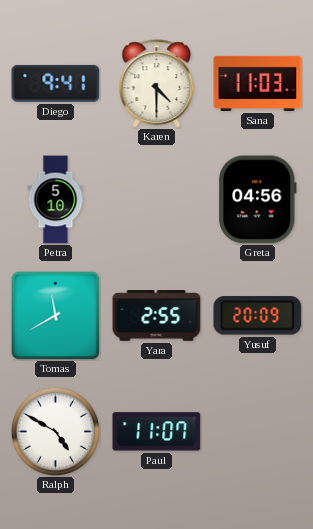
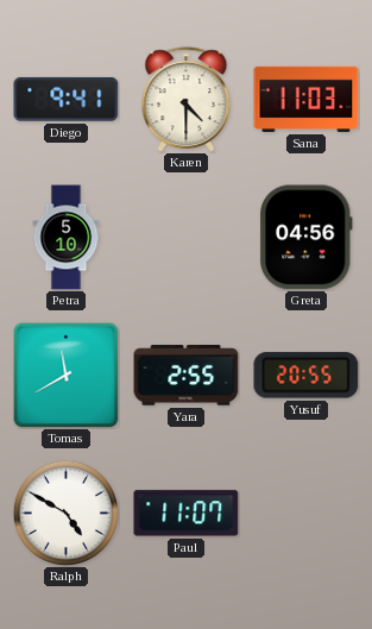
Yusuf: 20:09 -> 20:55 (307, 376)
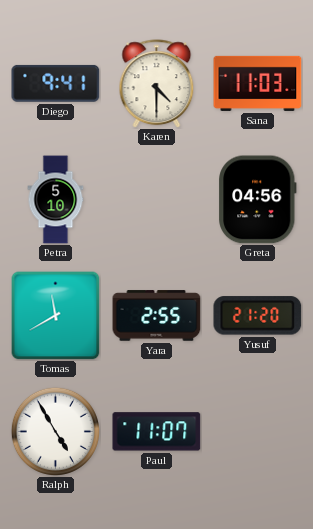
Yusuf: 20:55 -> 21:20 (258, 316)
Ralph: 4:50 -> 4:55 (55, 431)
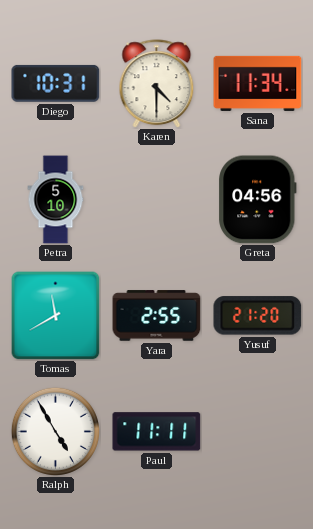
Diego: 9:41 -> 10:31 (56, 83)
Sana: 11:03 -> 11:34 (258, 83)
Paul: 11:07 -> 11:11 (157, 432)
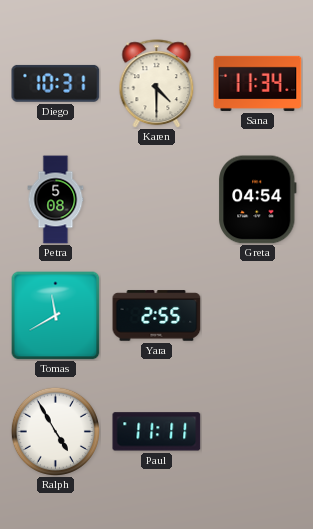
Petra: 5:10 -> 5:08 (56, 200)
Greta: 04:56 -> 04:54 (258, 200)
Yusuf: 21:20 -> none (258, 316)
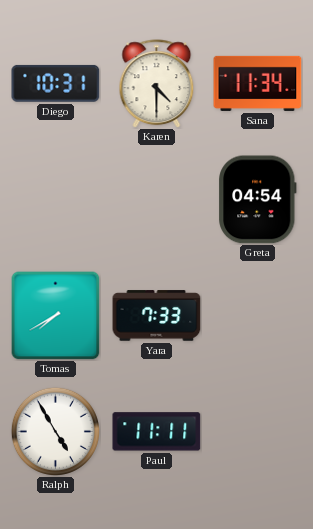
Petra: 5:08 -> none (56, 200)
Tomas: 11:40 -> 7:40 (55, 315)
Yara: 2:55 -> 7:33 (157, 316)
